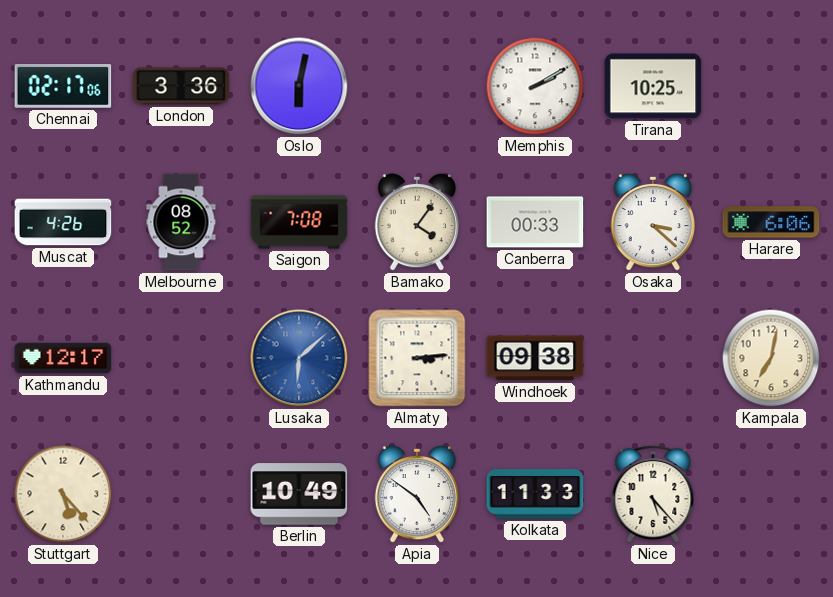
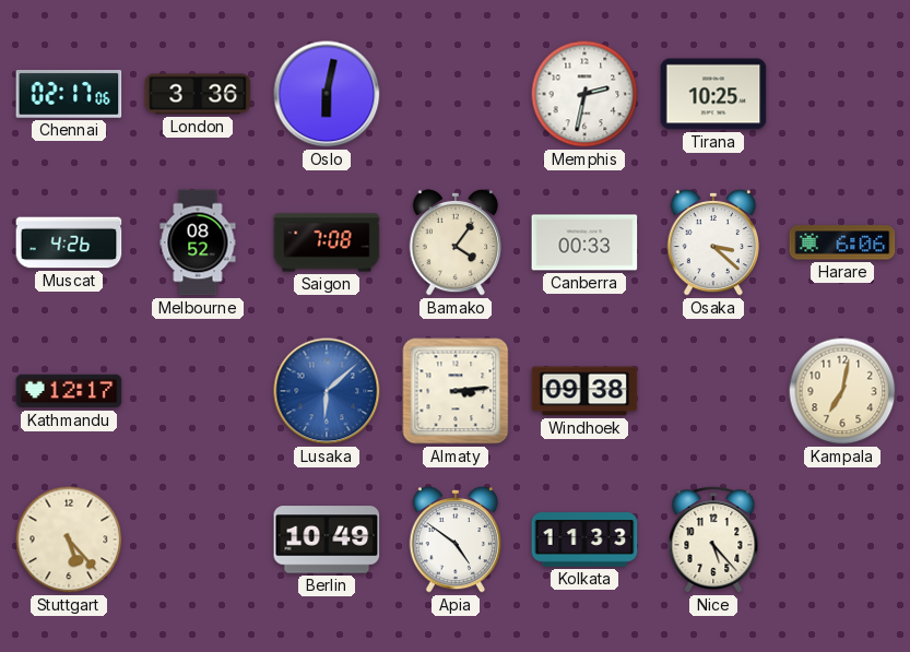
Memphis: 2:10 -> 2:32 (584, 94)
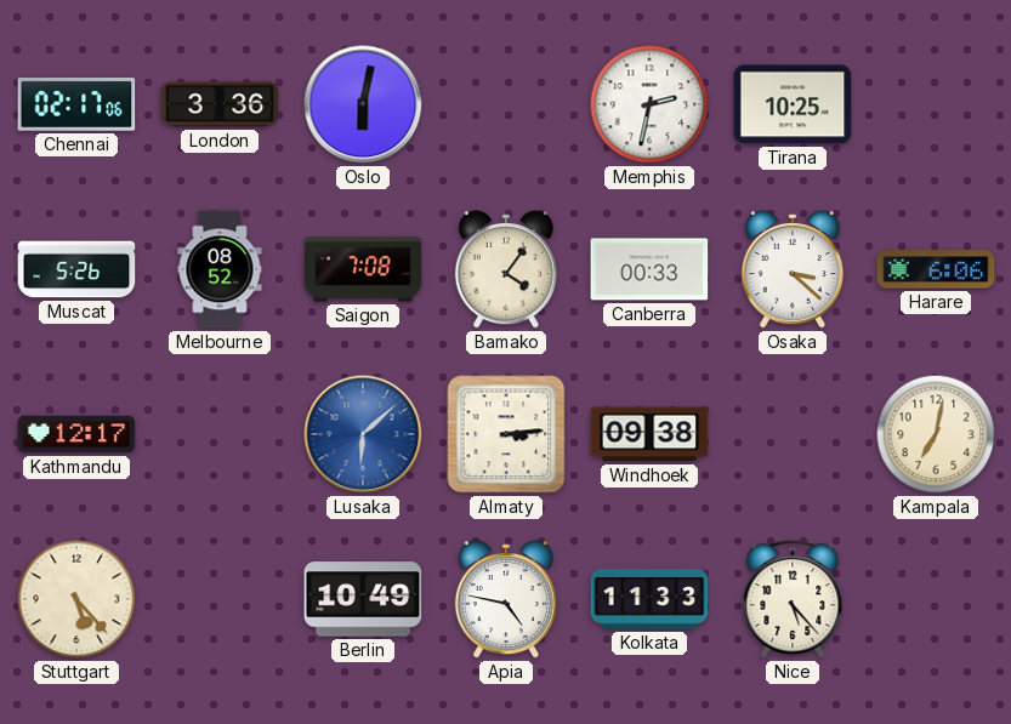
Muscat: 4:26 -> 5:26 (76, 269)
Apia: 4:51 -> 4:47 (505, 599)
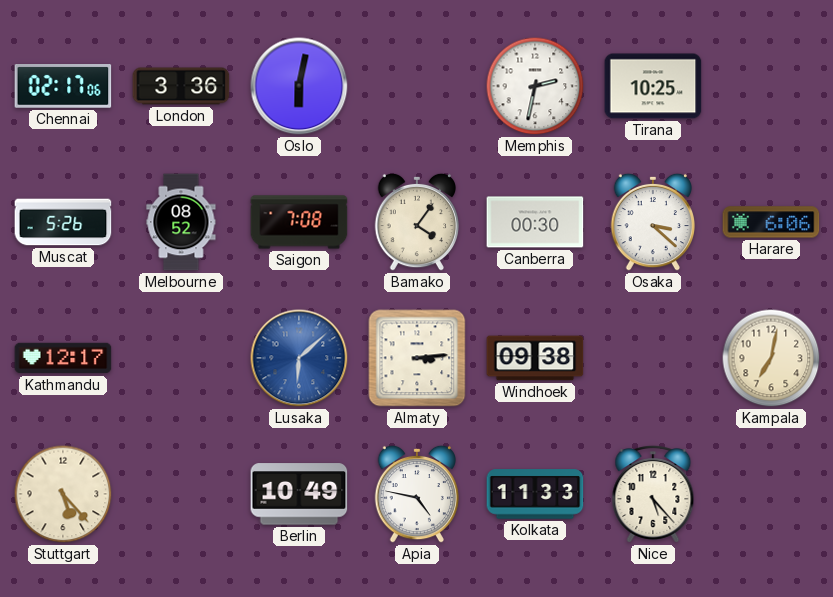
Canberra: 00:33 -> 00:30 (535, 222)
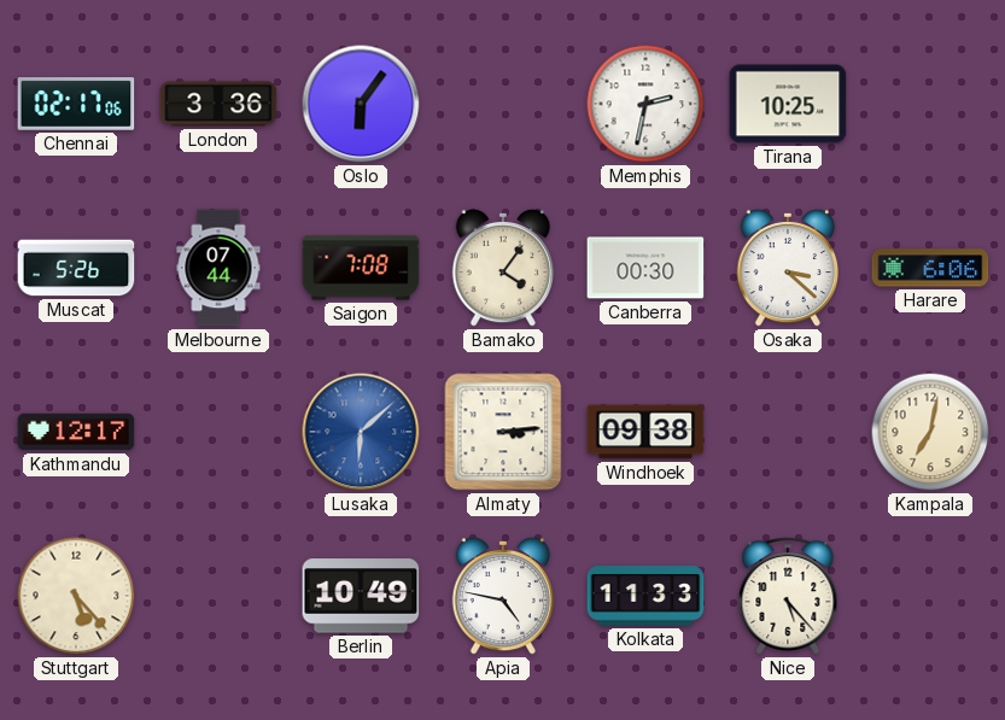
Oslo: 6:02 -> 6:06 (361, 104)
Melbourne: 08:52 -> 07:44 (218, 268)
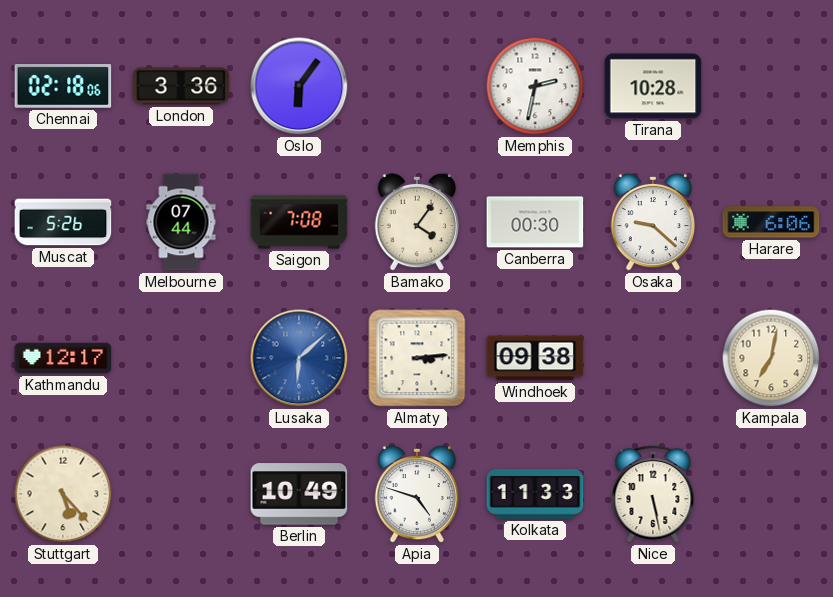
Chennai: 02:17 -> 02:18 (63, 87)
Tirana: 10:25 -> 10:28 (653, 86)
Osaka: 3:22 -> 9:22 (652, 222)
Apia: 4:47 -> 4:48 (416, 494)
Nice: 5:23 -> 5:28 (653, 495)
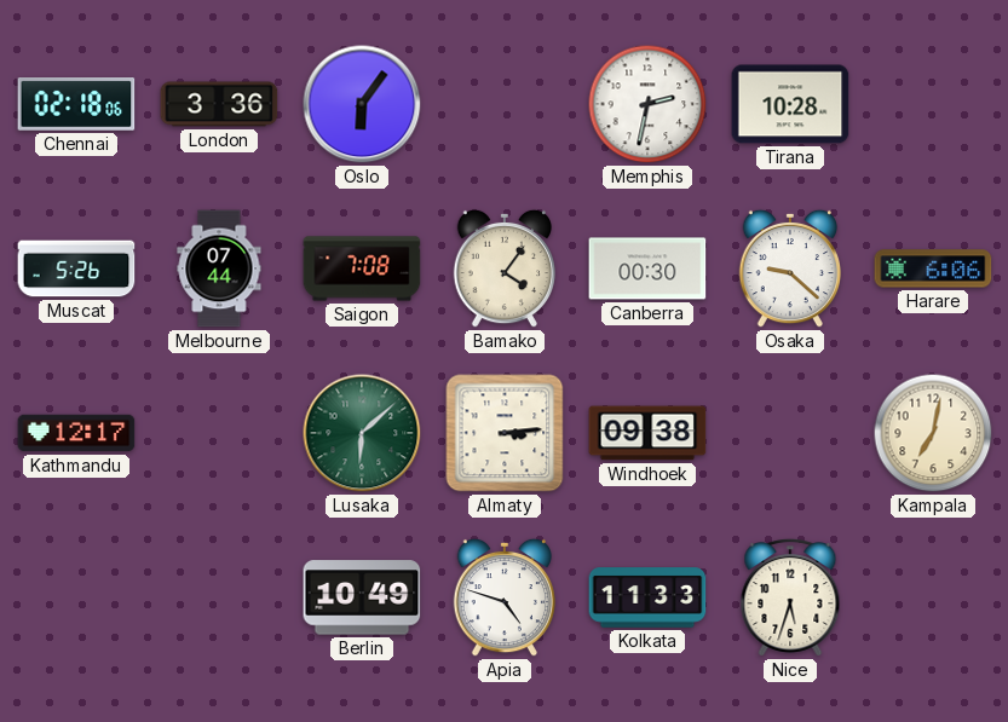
Lusaka dial: blue -> green (362, 433)
Stuttgart: 5:23 -> none (63, 494)
Nice: 5:28 -> 5:33 (790, 599)
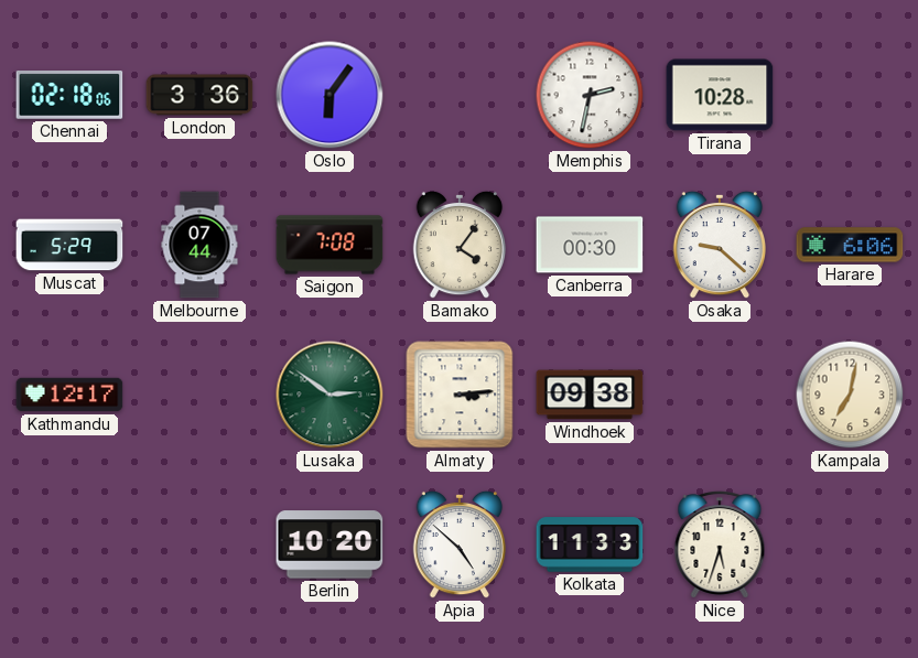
Muscat: 5:26 -> 5:29 (69, 245)
Lusaka: 6:08 -> 2:51 (330, 395)
Berlin: 10:49 -> 10:20 (330, 544)
Apia: 4:48 -> 4:52 (458, 544)
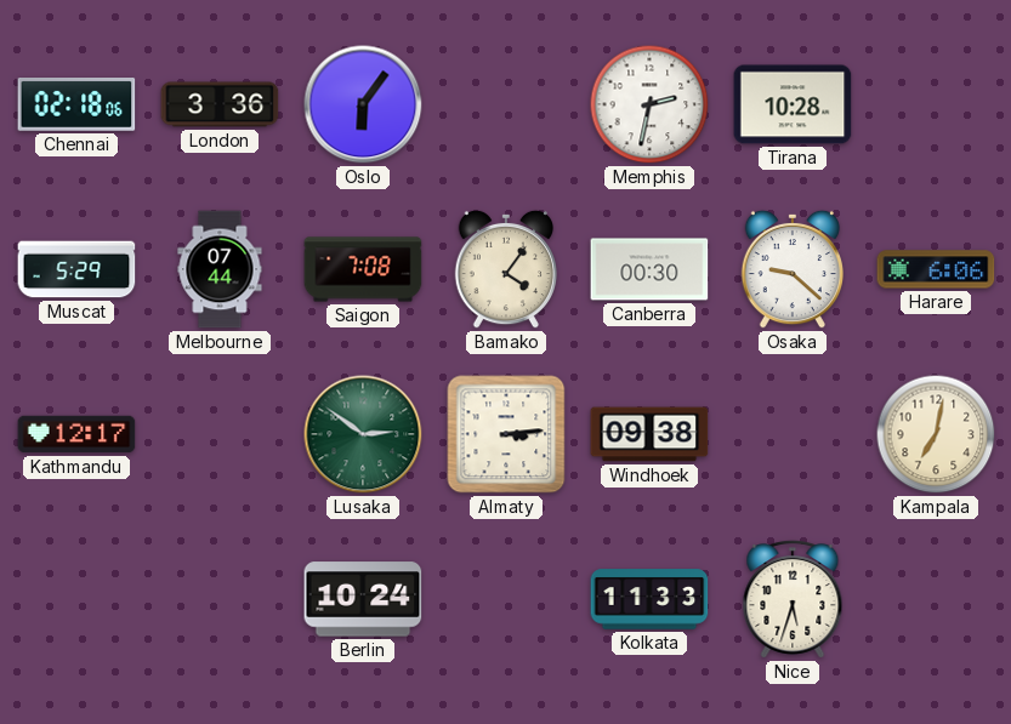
Berlin: 10:20 -> 10:24 (363, 599)
Apia: 4:52 -> none (458, 544)
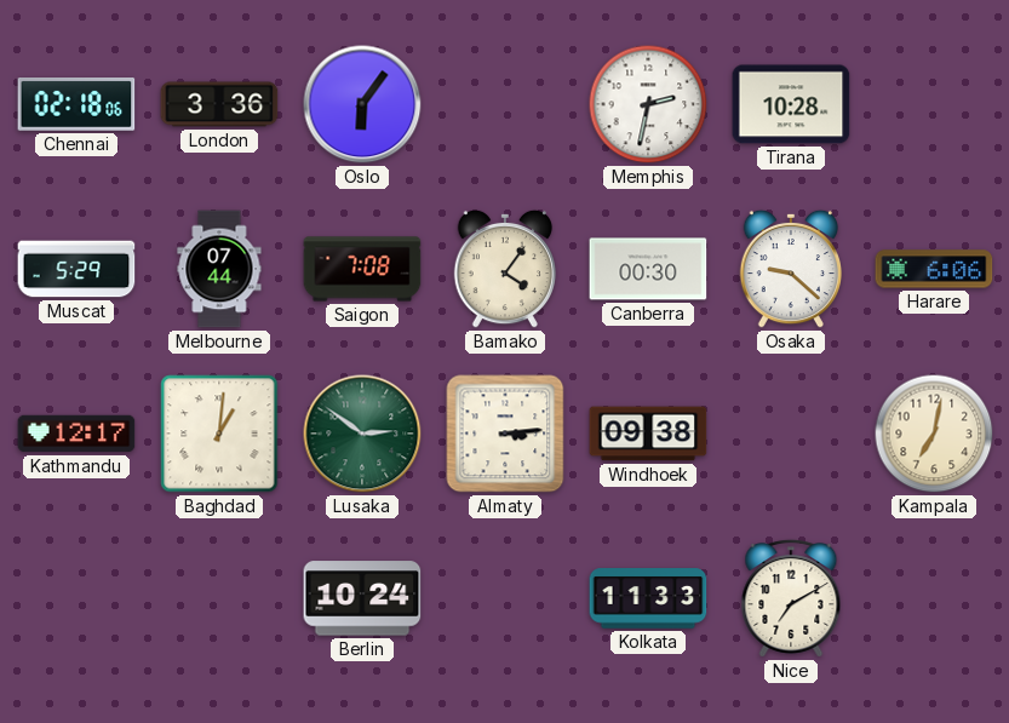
Baghdad: none -> 1:01 (219, 434)
Nice: 5:33 -> 7:10 (791, 599)
